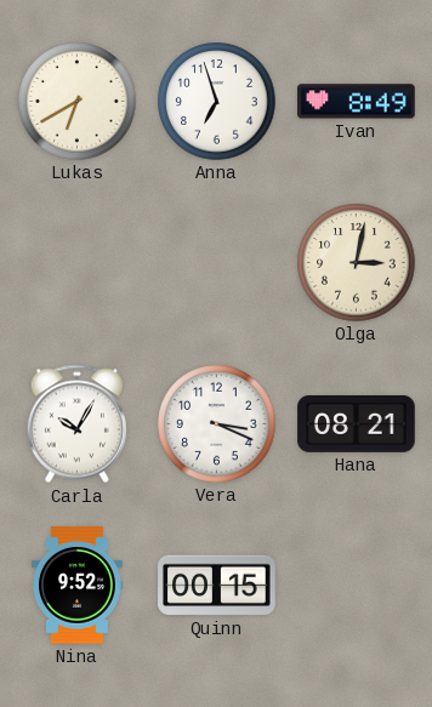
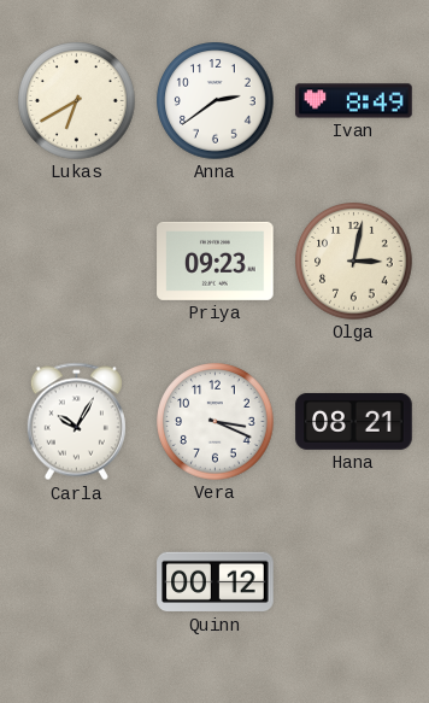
Anna: 6:57 -> 2:39 (216, 101)
Priya: none -> 09:23 (216, 260)
Nina: 9:52 -> none (78, 586)
Quinn: 00:15 -> 00:12 (216, 582)
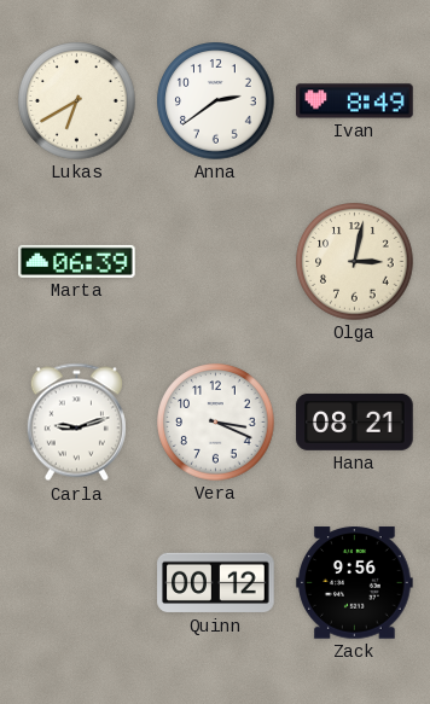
Marta: none -> 06:39 (77, 261)
Priya: 09:23 -> none (216, 260)
Carla: 10:05 -> 9:12 (76, 423)
Zack: none -> 9:56 (355, 583)
